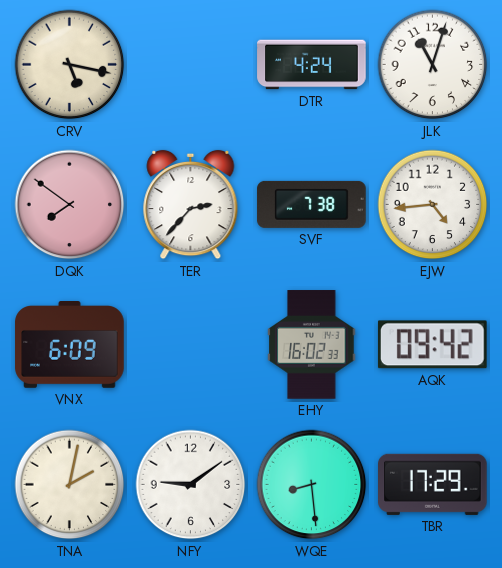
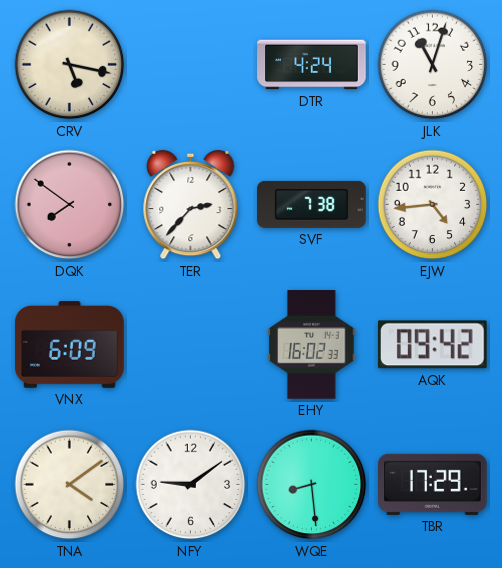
TNA: 2:02 -> 4:09 (70, 485)
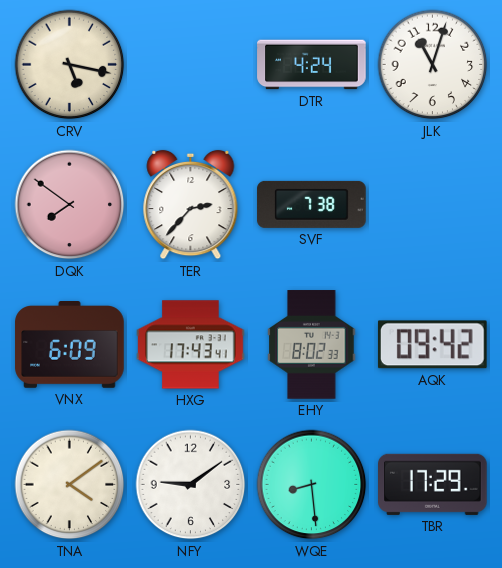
EJW: 4:44 -> none (433, 205)
HXG: none -> 17:43 (191, 345)
EHY: 16:02 -> 8:02 (312, 345)
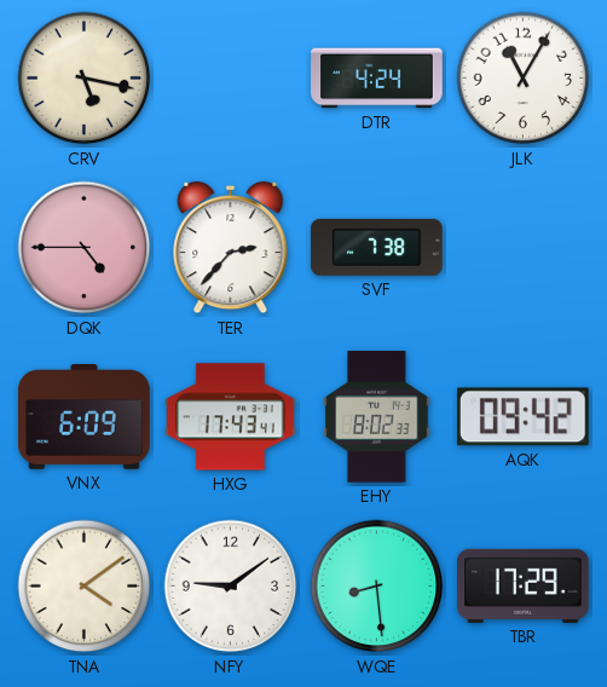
JLK: 11:03 -> 11:05 (524, 79)
DQK: 7:51 -> 4:45 (85, 248)
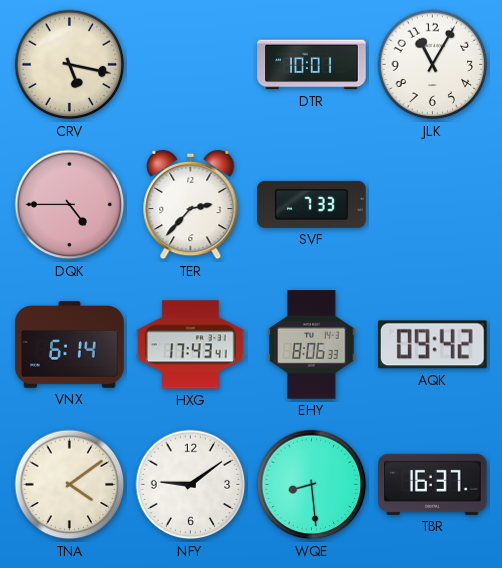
DTR: 4:24 -> 10:01 (312, 65)
SVF: 7:38 -> 7:33 (312, 204)
VNX: 6:09 -> 6:14 (70, 345)
EHY: 8:02 -> 8:06 (312, 345)
TBR: 17:29 -> 16:37 (433, 484)
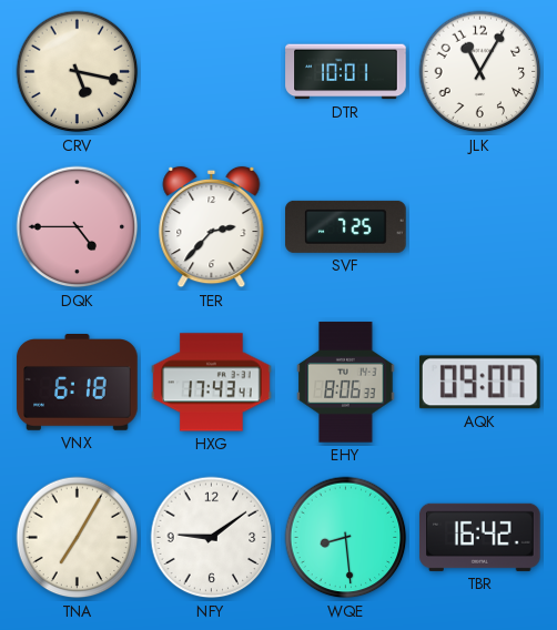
SVF: 7:33 -> 7:25 (346, 226)
VNX: 6:14 -> 6:18 (78, 383)
AQK: 09:42 -> 09:07 (479, 383)
TNA: 4:09 -> 7:05 (78, 538)
TBR: 16:37 -> 16:42 (480, 537)
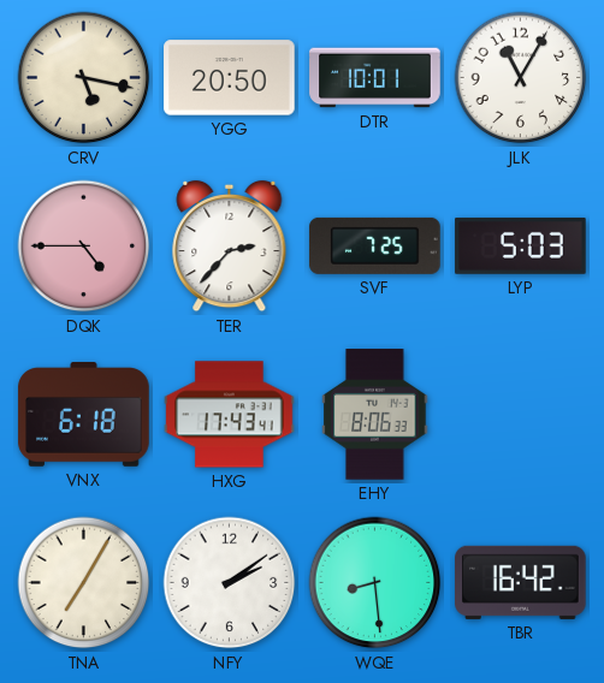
YGG: none -> 20:50 (230, 78)
LYP: none -> 5:03 (521, 245)
AQK: 09:07 -> none (479, 383)
NFY: 9:09 -> 2:09 (230, 583)
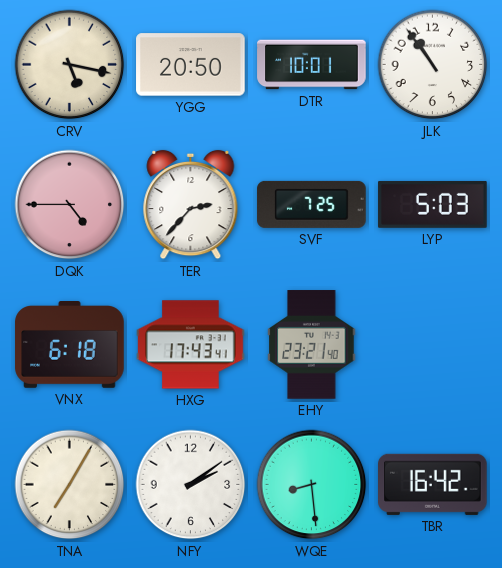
JLK: 11:05 -> 10:54 (433, 65)
EHY: 8:06 -> 23:21 (312, 345)
